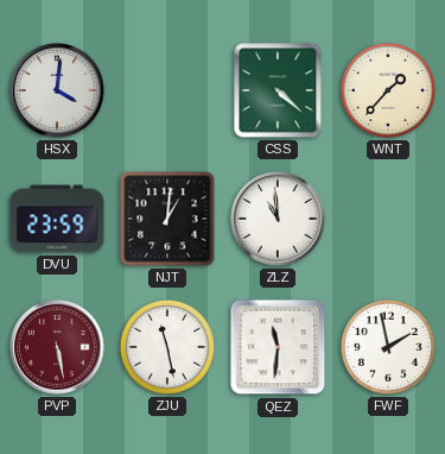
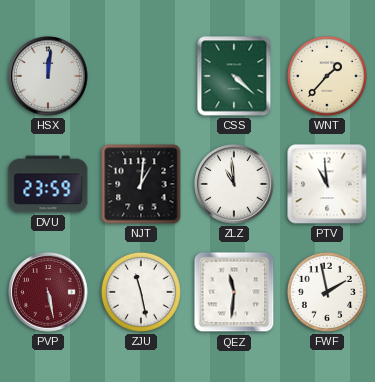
HSX: 4:01 -> 12:01 (48, 76)
PTV: none -> 10:59 (327, 184)
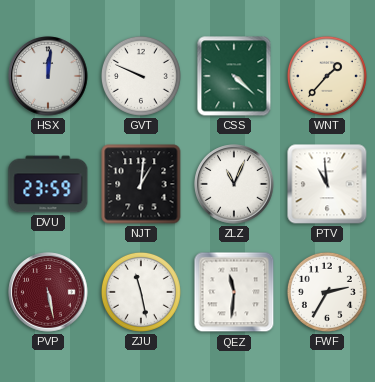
GVT: none -> 9:49 (141, 76)
ZLZ: 10:59 -> 11:04 (234, 184)
FWF: 1:58 -> 2:35 (327, 292)
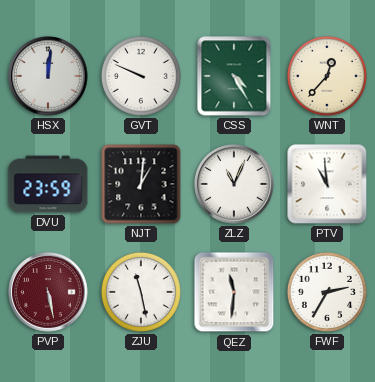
CSS: 4:22 -> 4:25 (234, 76)
WNT: 1:37 -> 12:37 (327, 76)
